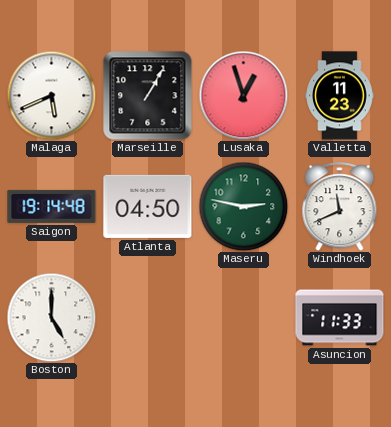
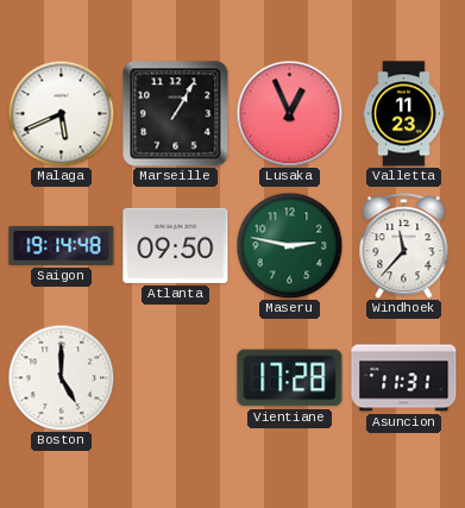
Lusaka: 12:57 -> 12:56 (289, 113)
Atlanta: 04:50 -> 09:50 (176, 245)
Windhoek: 11:41 -> 11:37 (404, 246)
Vientiane: none -> 17:28 (290, 378)
Asuncion: 11:33 -> 11:31 (404, 378)
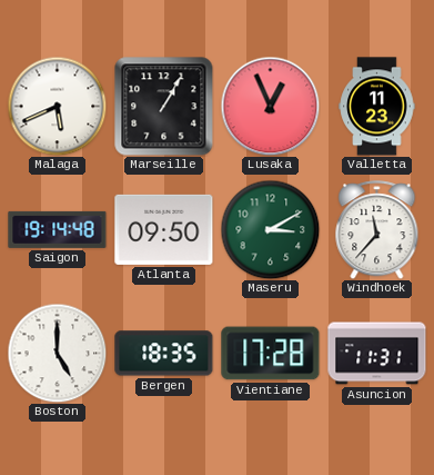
Maseru: 2:47 -> 3:10 (270, 229)
Bergen: none -> 18:35 (164, 354)
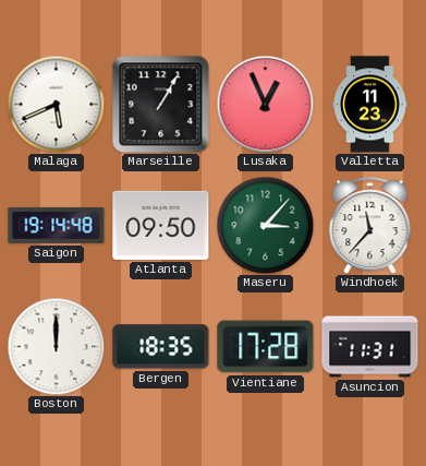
Maseru: 3:10 -> 3:07 (265, 225)
Boston: 5:00 -> 12:00 (56, 346)
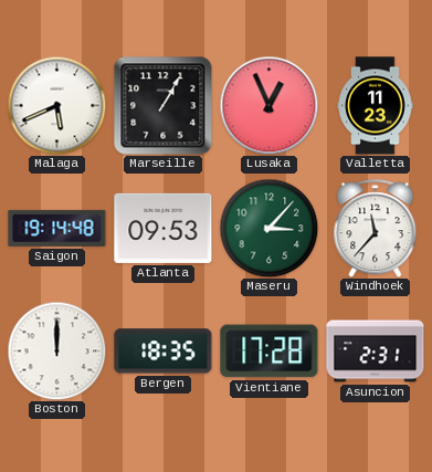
Atlanta: 09:50 -> 09:53 (164, 228)
Asuncion: 11:31 -> 2:31 (376, 352)
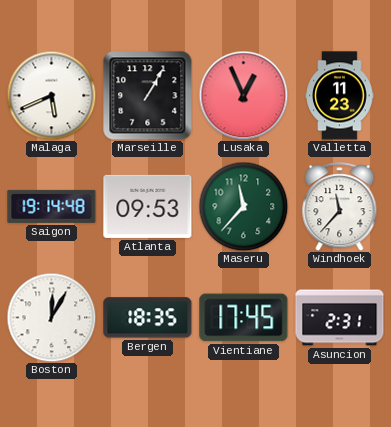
Maseru: 3:07 -> 11:37 (243, 206)
Boston: 12:00 -> 12:05 (51, 317)
Vientiane: 17:28 -> 17:45 (244, 318)
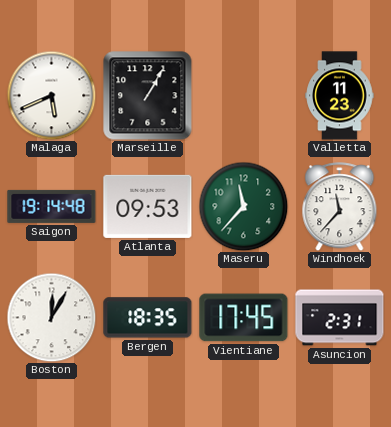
Lusaka: 12:56 -> none (243, 95)
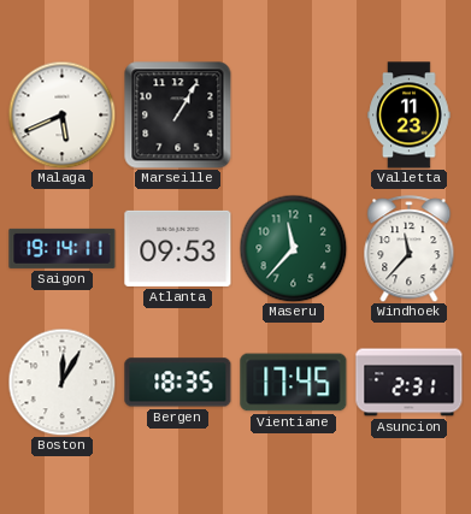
Saigon: 19:14:48 -> 19:14:11 (63, 248)
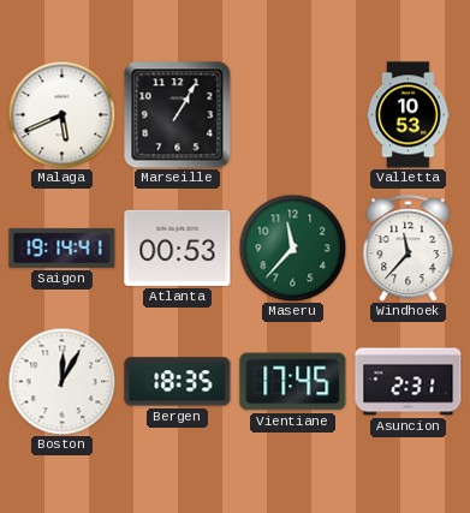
Valletta: 11:23 -> 10:53 (409, 115)
Saigon: 19:14:11 -> 19:14:41 (63, 247)
Atlanta: 09:53 -> 00:53 (178, 247)
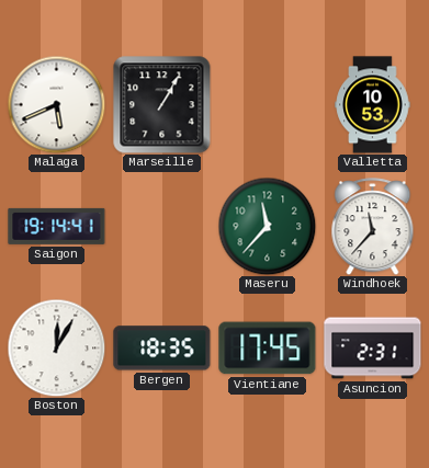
Atlanta: 00:53 -> none (178, 247)
